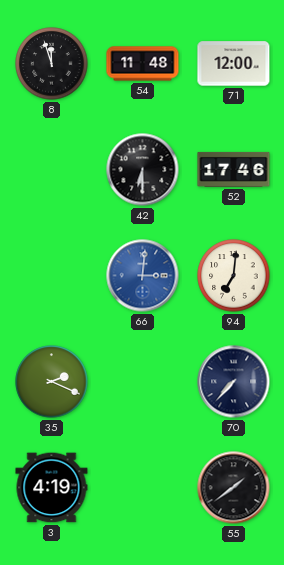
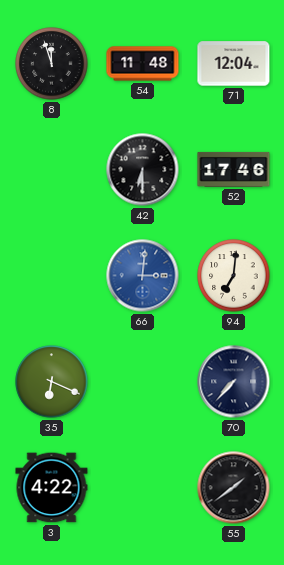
71: 12:00 -> 12:04 (234, 64)
35: 2:19 -> 6:19 (52, 382)
3: 4:19 -> 4:22 (52, 488)
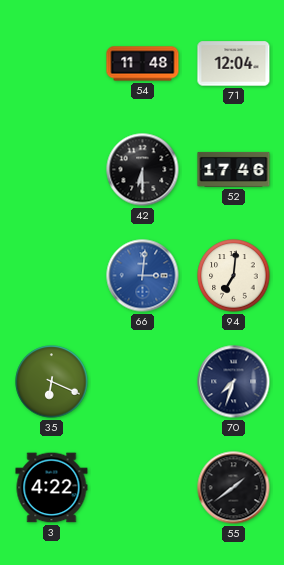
8: 11:57 -> none (52, 64)
70: 7:37 -> 7:33 (234, 382)
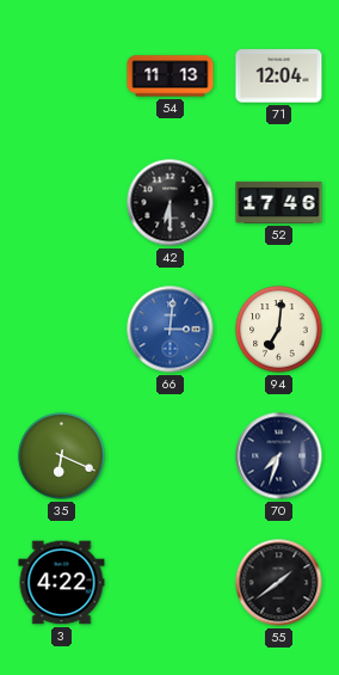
54: 11:48 -> 11:13 (171, 76)
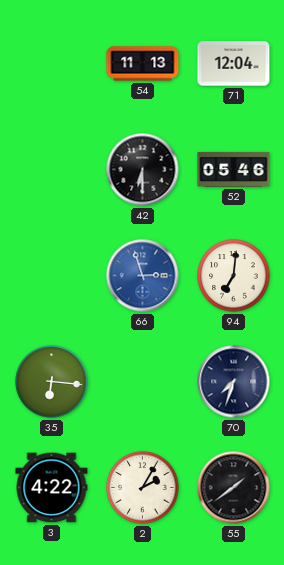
52: 17:46 -> 05:46 (234, 169)
66: 3:01 -> 2:57 (143, 276)
35: 6:19 -> 6:16 (52, 382)
2: none -> 2:05 (143, 488)
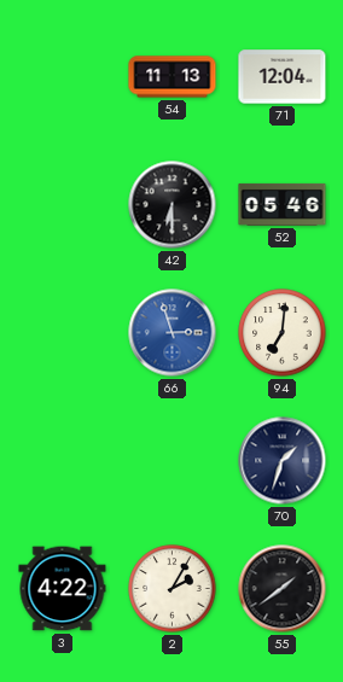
35: 6:16 -> none (52, 382)
70: 7:33 -> 1:33 (283, 461)
